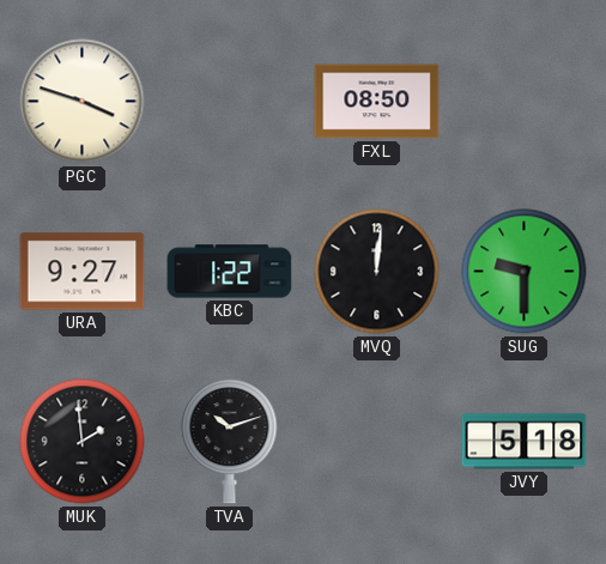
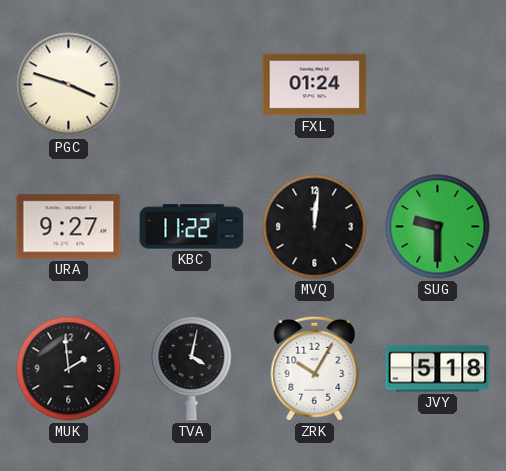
FXL: 08:50 -> 01:24 (315, 85)
KBC: 1:22 -> 11:22 (192, 227)
TVA: 10:12 -> 4:02 (192, 369)
ZRK: none -> 10:05 (315, 368)
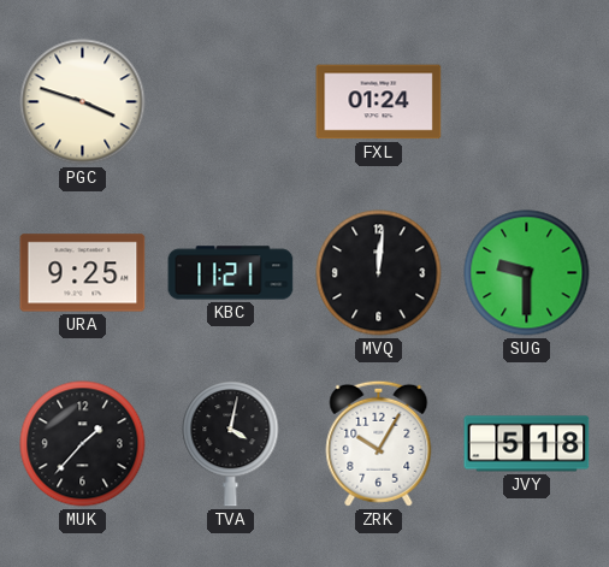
URA: 9:27 -> 9:25 (83, 273)
KBC: 11:22 -> 11:21 (231, 273)
MUK: 1:59 -> 1:37 (83, 444)
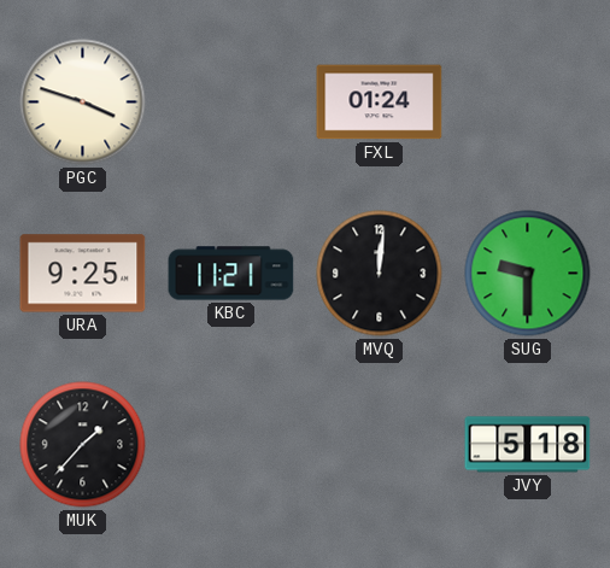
TVA: 4:02 -> none (231, 444)
ZRK: 10:05 -> none (379, 443)
